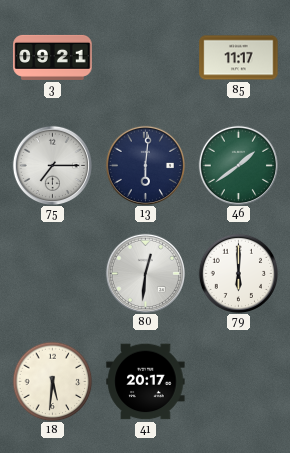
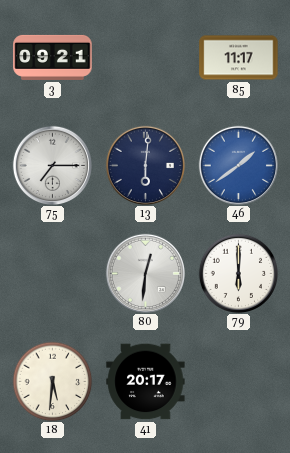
46 dial: green -> blue (238, 165)
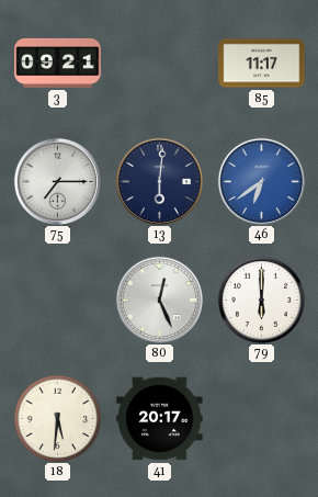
46: 1:39 -> 6:39 (261, 181)
80: 12:31 -> 12:26 (159, 300)
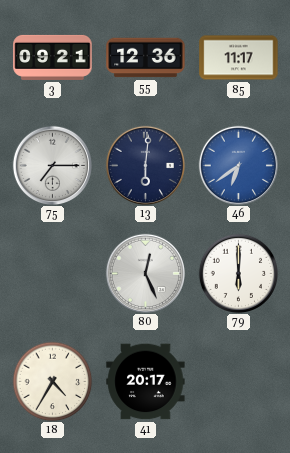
55: none -> 12:36 (146, 58)
18: 5:31 -> 4:35 (52, 381)
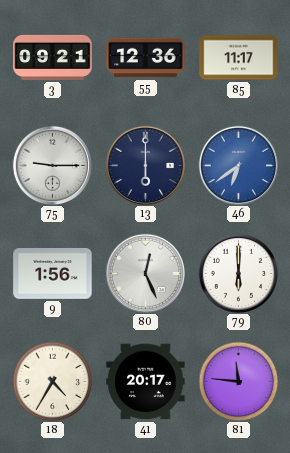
75: 7:15 -> 9:15 (52, 165)
13: 6:01 -> 6:00 (145, 165)
9: none -> 1:56 (53, 274)
81: none -> 11:46 (238, 381)
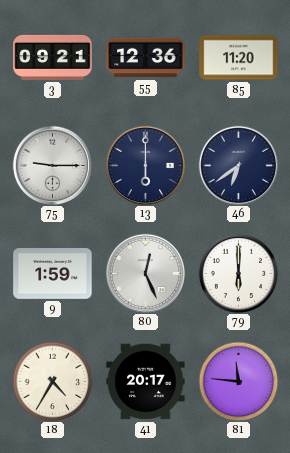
85: 11:17 -> 11:20 (239, 58)
46 dial: blue -> navy (238, 165)
9: 1:56 -> 1:59 (53, 274)
